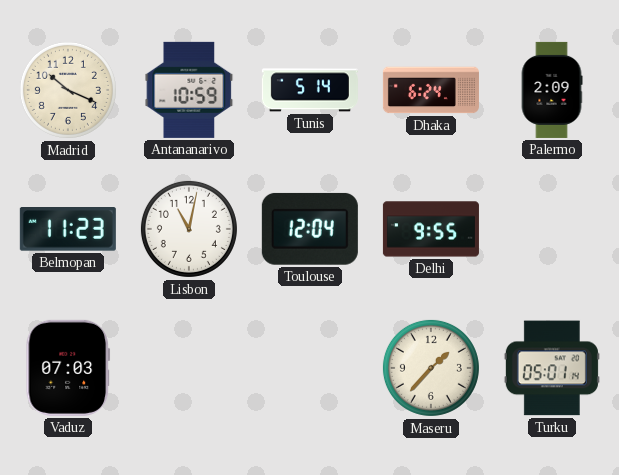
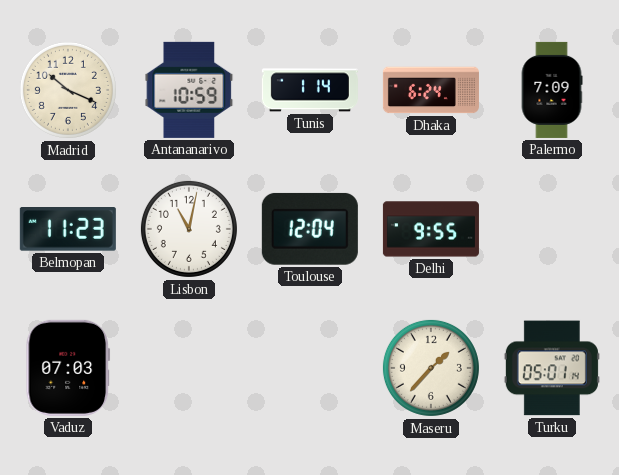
Tunis: 5:14 -> 1:14 (310, 90)
Palermo: 2:09 -> 7:09 (552, 90)
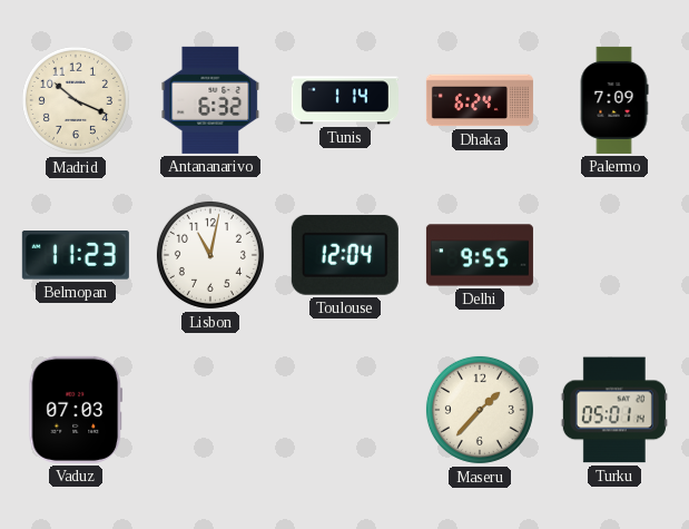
Antananarivo: 10:59 -> 6:32 (210, 100)
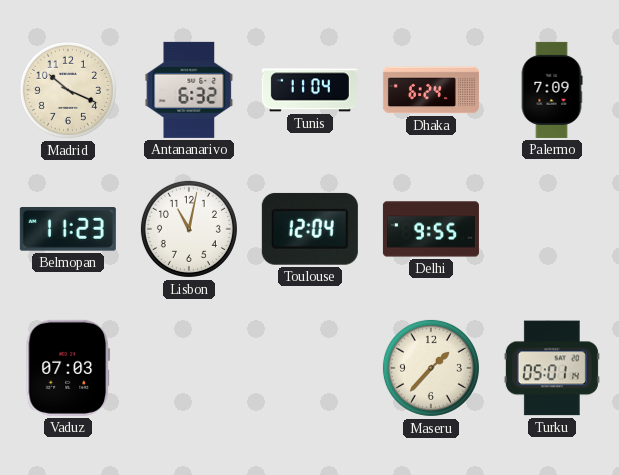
Tunis: 1:14 -> 11:04 (310, 90)
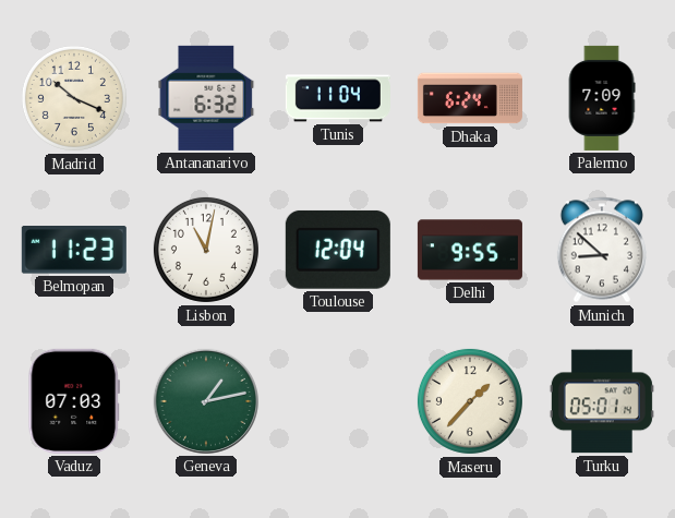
Munich: none -> 8:52 (601, 250)
Geneva: none -> 1:13 (206, 401)
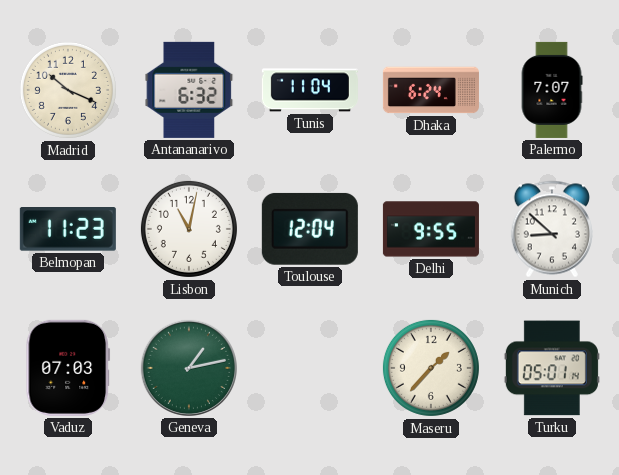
Palermo: 7:09 -> 7:07 (552, 90)
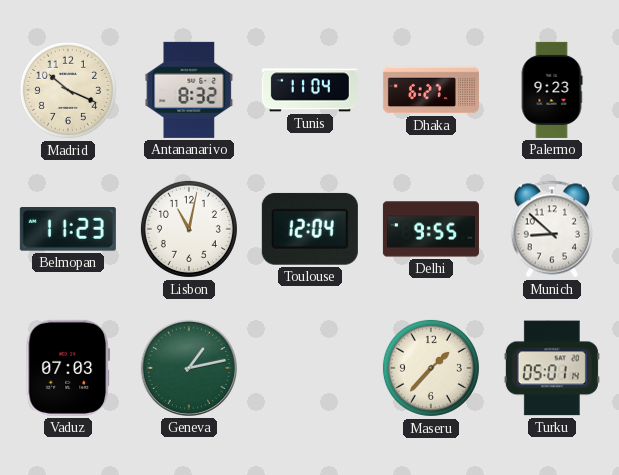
Antananarivo: 6:32 -> 8:32 (189, 90)
Dhaka: 6:24 -> 6:27 (431, 90)
Palermo: 7:07 -> 9:23 (552, 90)
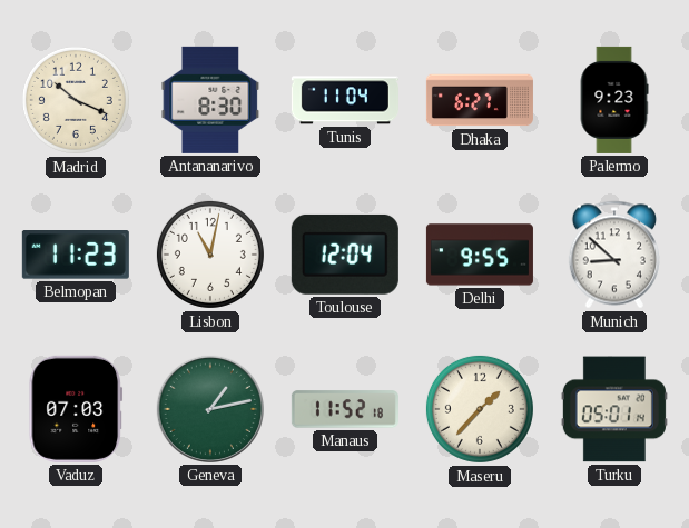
Antananarivo: 8:32 -> 8:30 (210, 100)
Manaus: none -> 11:52 (345, 409)
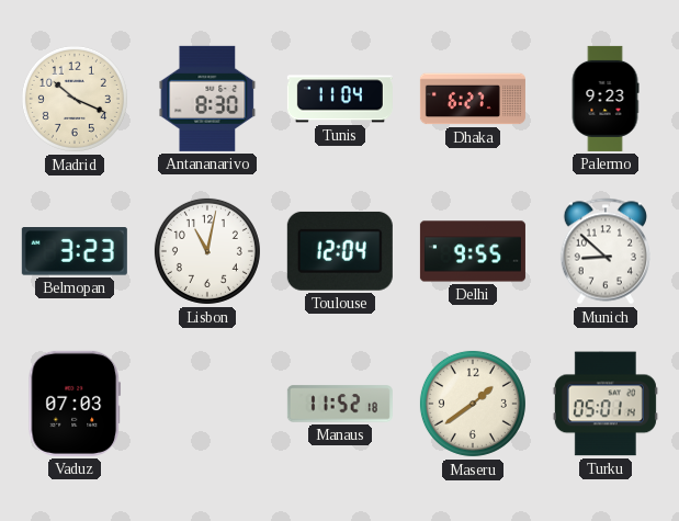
Belmopan: 11:23 -> 3:23 (75, 251)
Geneva: 1:13 -> none (210, 409)
Maseru: 1:37 -> 1:39 (473, 404)
